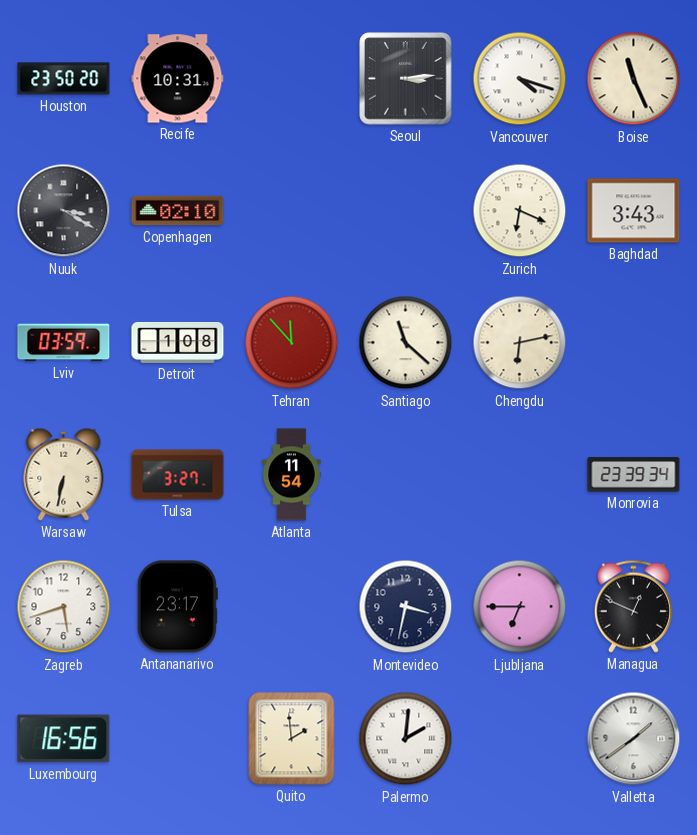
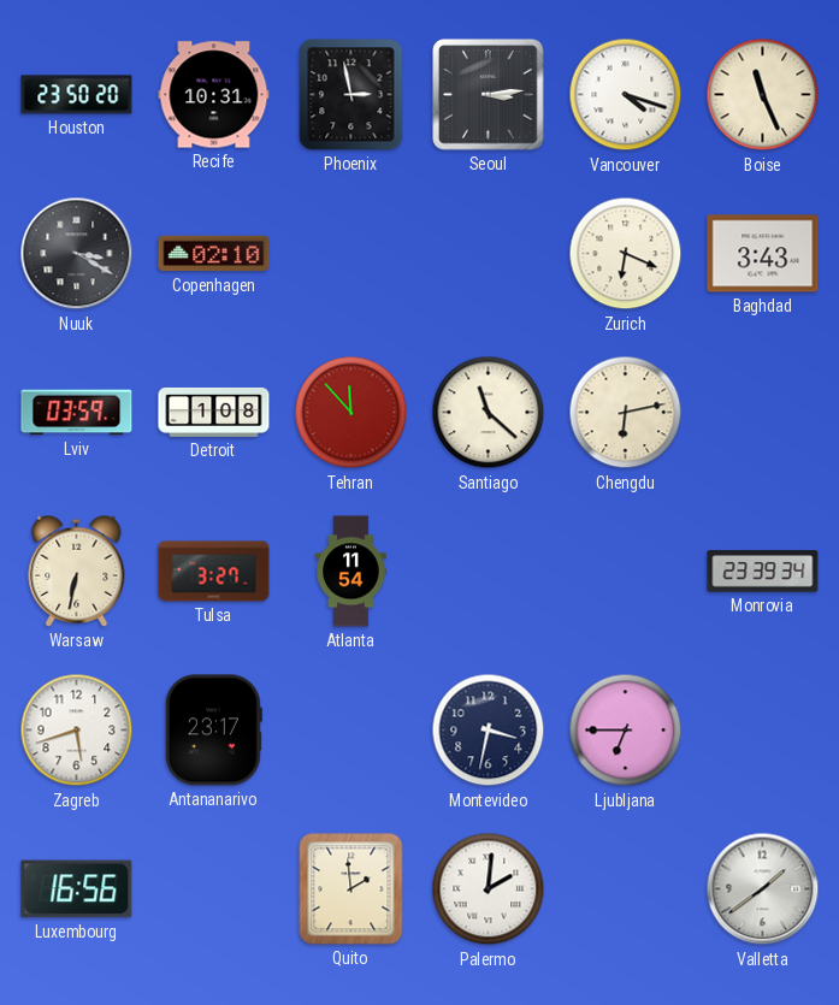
Phoenix: none -> 2:58 (351, 95)
Managua: 12:49 -> none (633, 606)
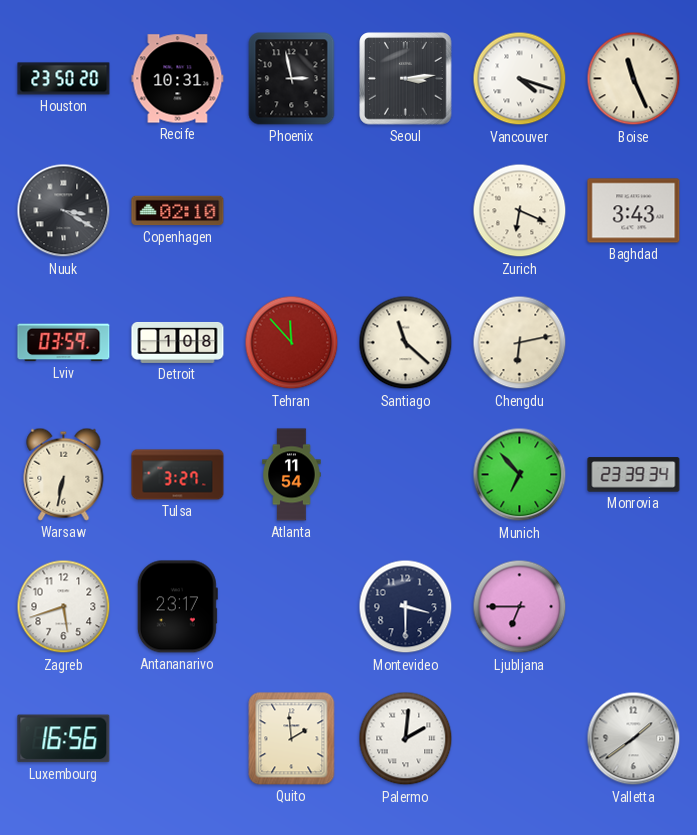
Munich: none -> 6:53 (520, 475)
Montevideo: 3:32 -> 3:30 (406, 607)
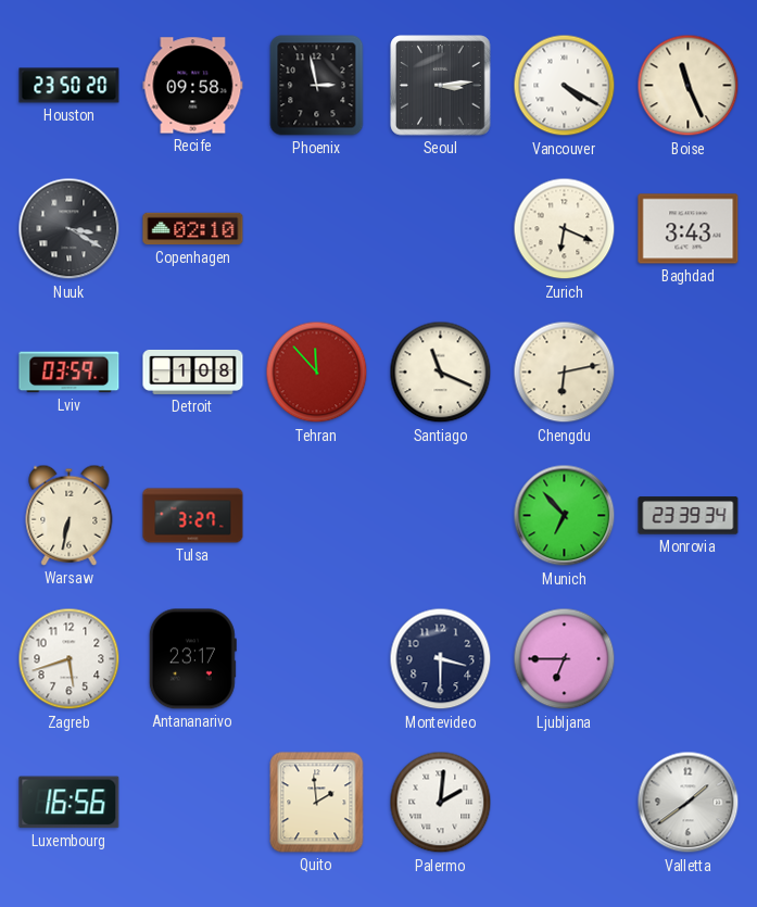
Recife: 10:31 -> 09:58 (193, 86)
Vancouver: 4:18 -> 4:20 (565, 86)
Santiago: 11:22 -> 11:19 (441, 373)
Atlanta: 11:54 -> none (292, 475)
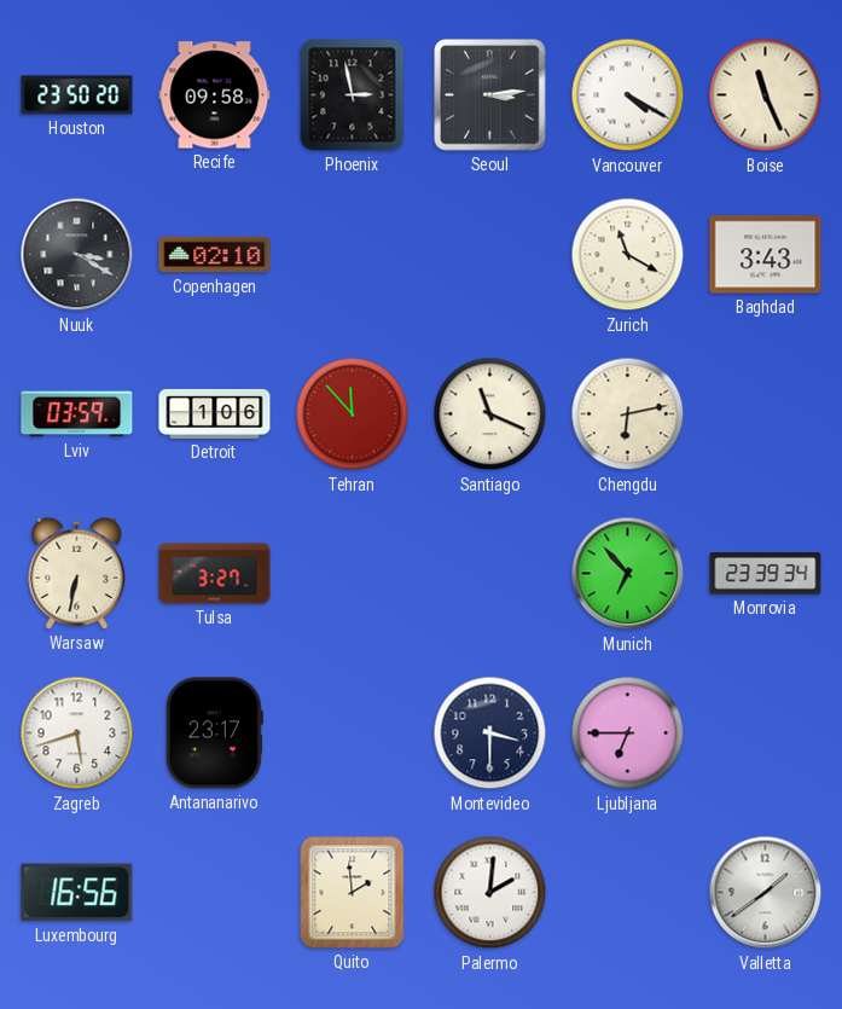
Zurich: 6:19 -> 11:20 (628, 255)
Detroit: 1:08 -> 1:06 (215, 413)
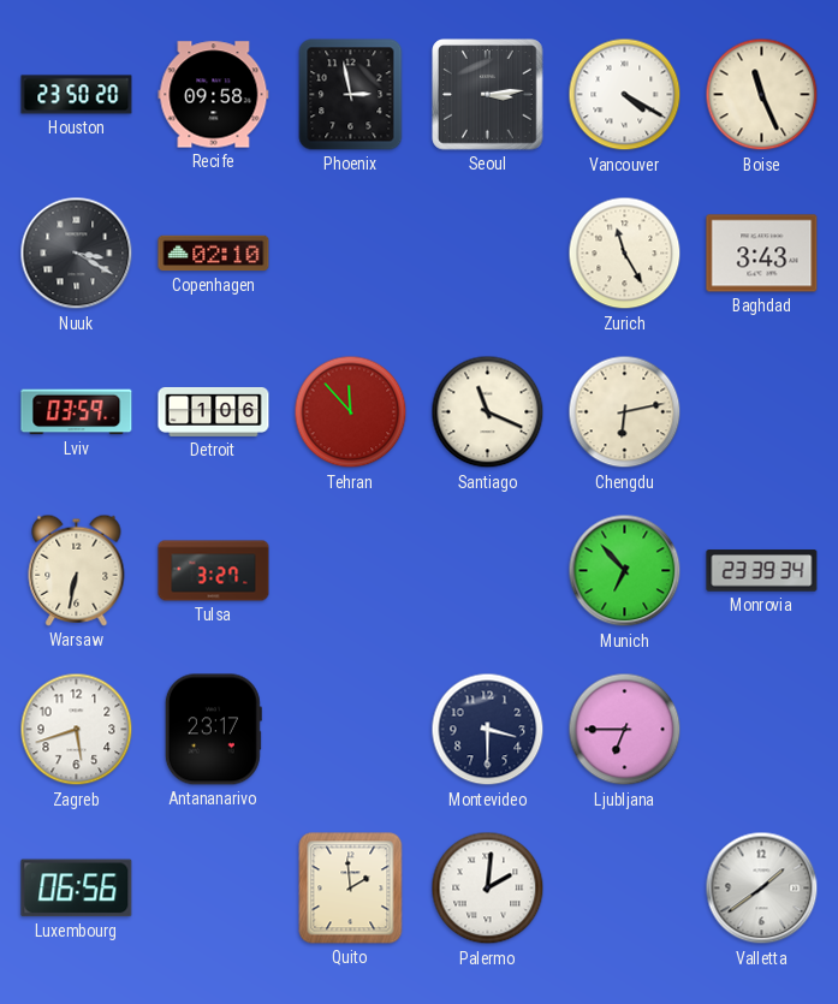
Zurich: 11:20 -> 11:25 (625, 254)
Luxembourg: 16:56 -> 06:56 (77, 889)
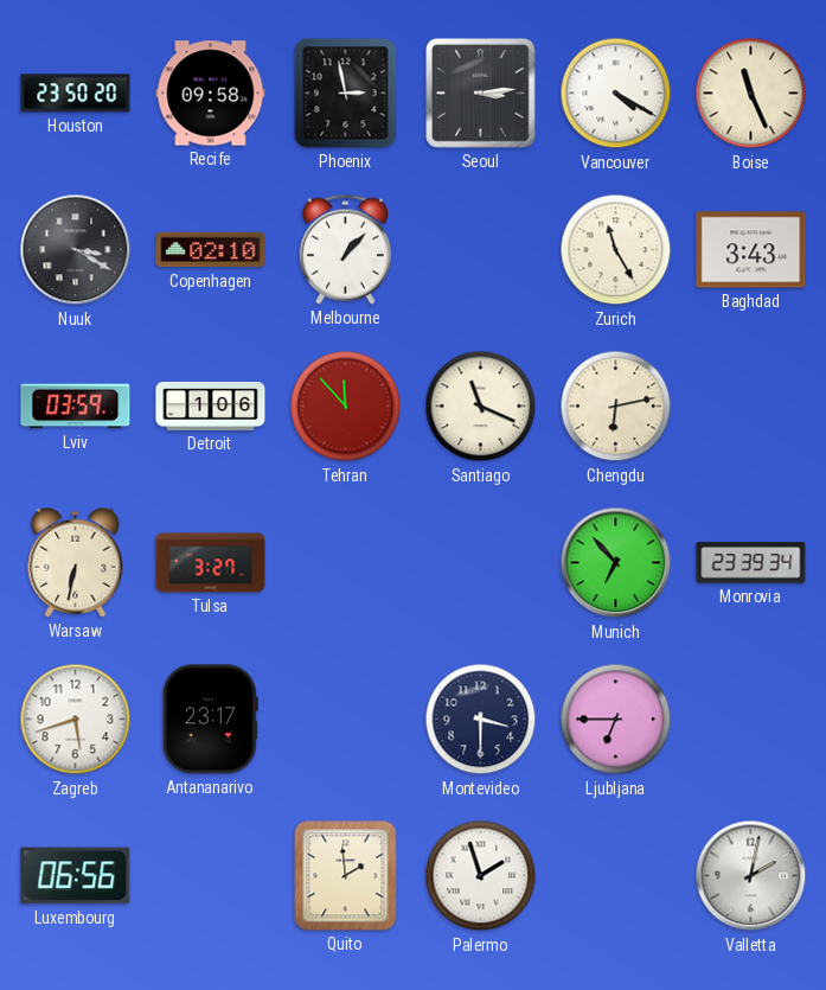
Melbourne: none -> 1:07 (345, 249)
Palermo: 2:01 -> 1:57 (481, 876)
Valletta: 1:39 -> 2:02 (751, 876)
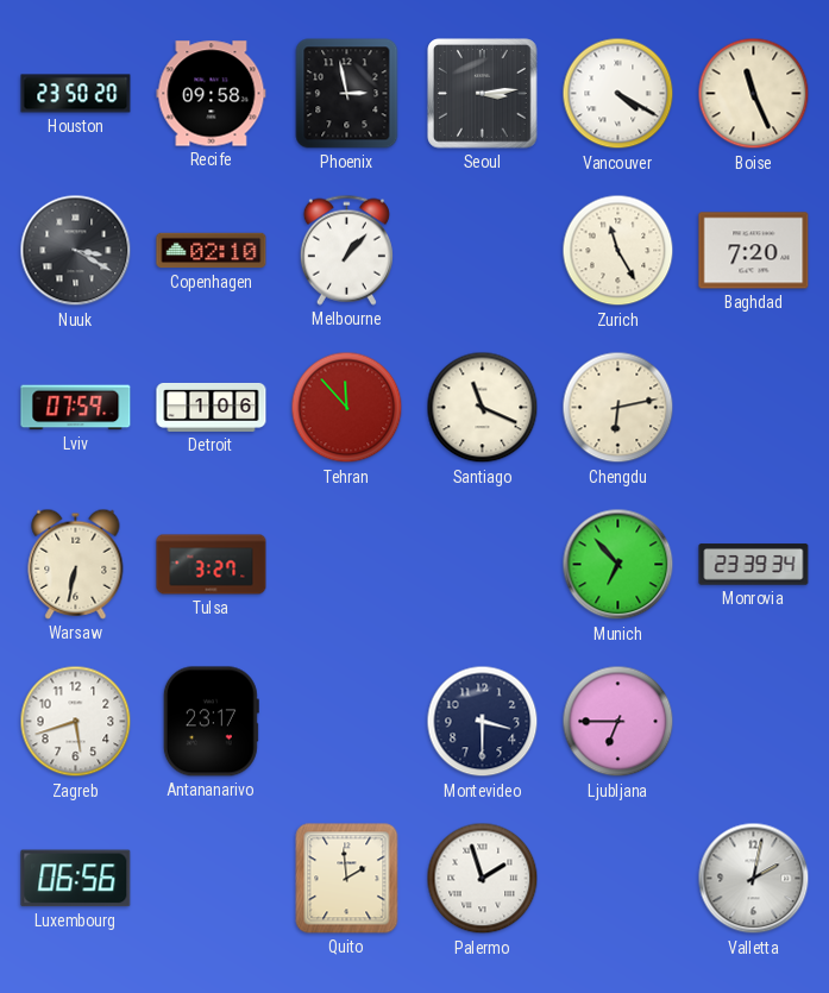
Baghdad: 3:43 -> 7:20 (754, 251)
Lviv: 03:59 -> 07:59 (76, 408)
